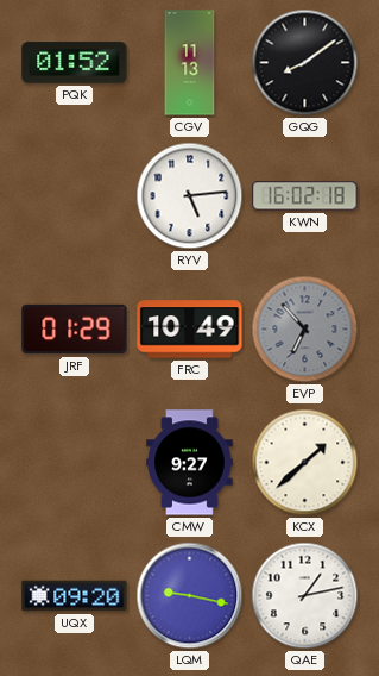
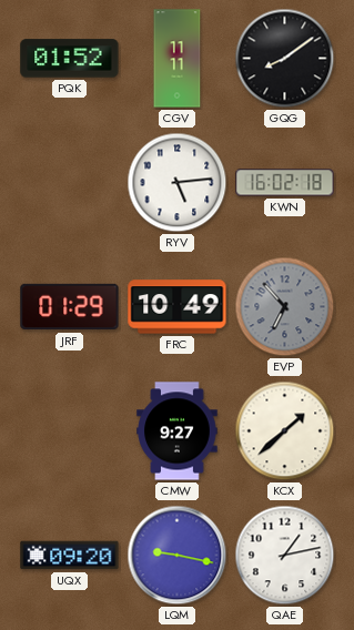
CGV: 11:13 -> 11:11 (178, 59)
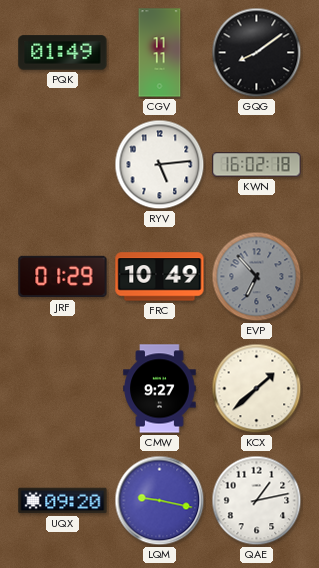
PQK: 01:52 -> 01:49 (63, 53)
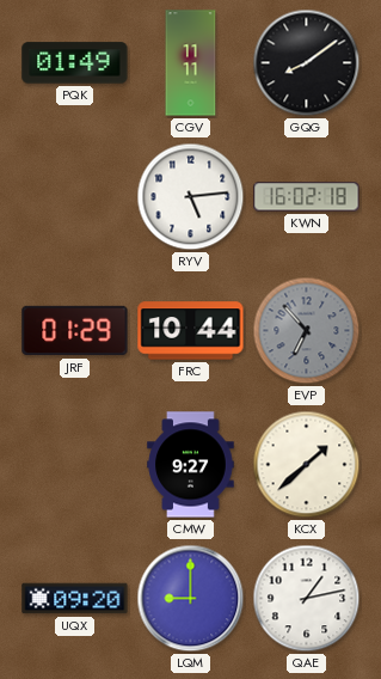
FRC: 10:49 -> 10:44 (191, 331)
LQM: 9:17 -> 9:00 (191, 599)
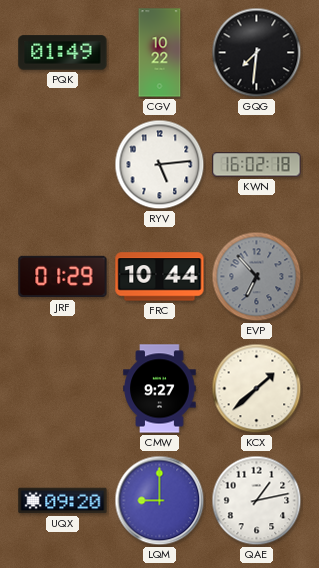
CGV: 11:11 -> 10:22 (160, 53)
GQG: 8:09 -> 7:31 (257, 53)
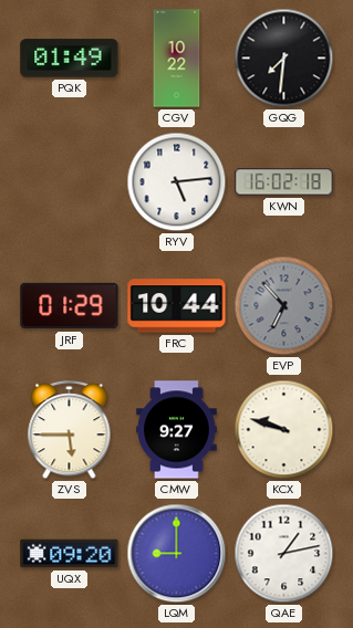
ZVS: none -> 5:45 (70, 431)
KCX: 1:38 -> 9:48 (284, 430)
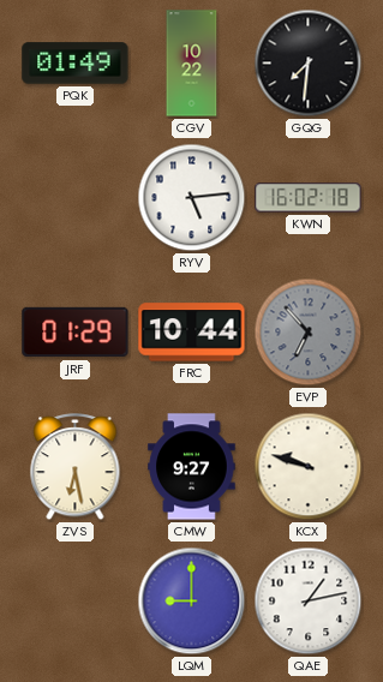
ZVS: 5:45 -> 6:28 (76, 468)
UQX: 09:20 -> none (70, 554)
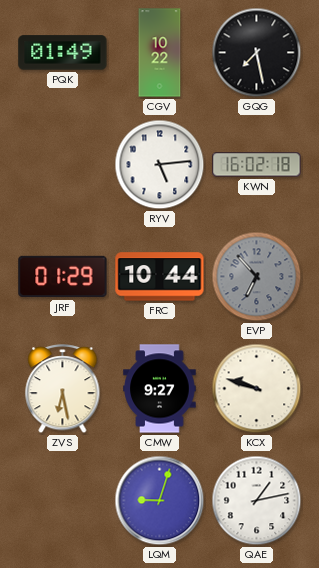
GQG: 7:31 -> 7:28 (257, 53)
LQM: 9:00 -> 9:03 (160, 501)
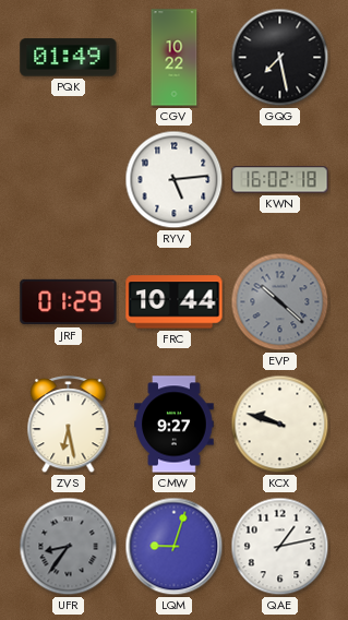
EVP: 6:53 -> 10:22 (280, 302)
UFR: none -> 8:36 (69, 547)
